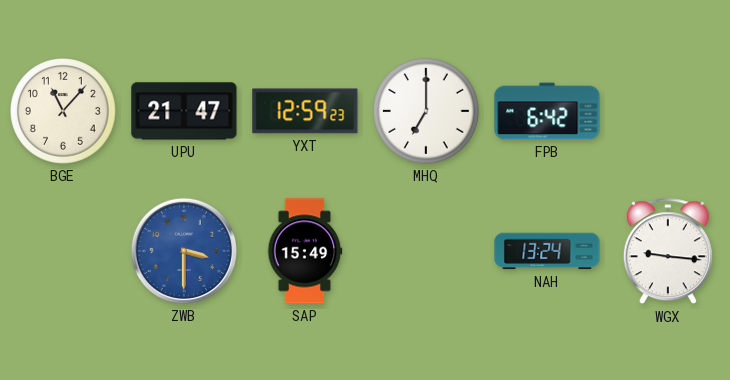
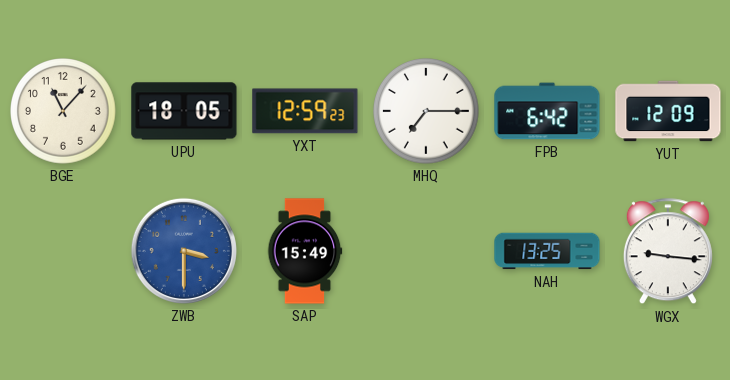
UPU: 21:47 -> 18:05 (184, 111)
MHQ: 7:00 -> 7:15 (427, 112)
YUT: none -> 12:09 (668, 111)
NAH: 13:24 -> 13:25 (547, 251)
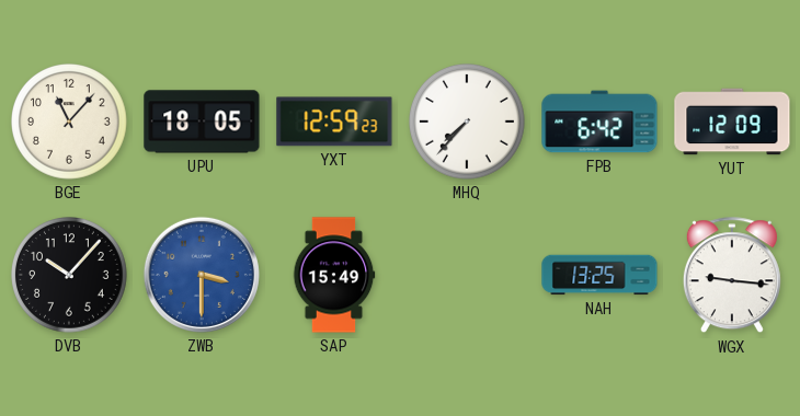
MHQ: 7:15 -> 7:37 (468, 123)
DVB: none -> 10:07 (70, 276)
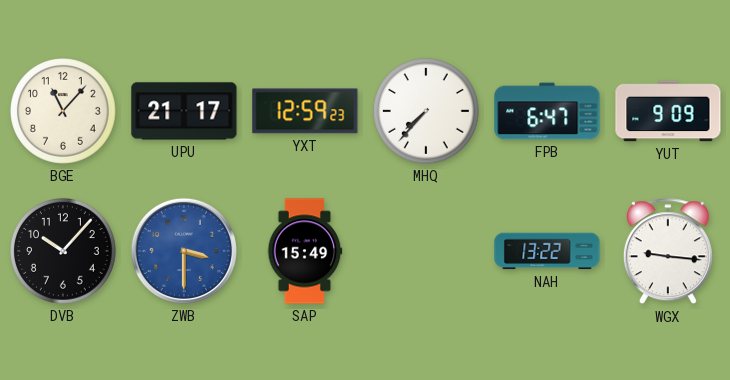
UPU: 18:05 -> 21:17 (184, 111)
FPB: 6:42 -> 6:47 (547, 111)
YUT: 12:09 -> 9:09 (668, 111)
NAH: 13:25 -> 13:22 (547, 251)
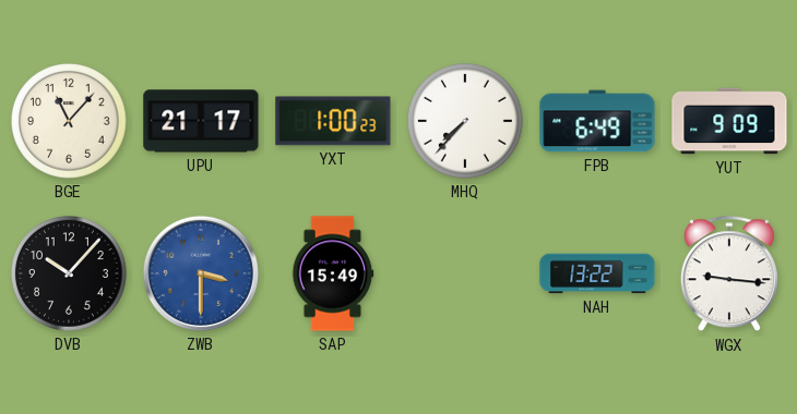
YXT: 12:59 -> 1:00 (333, 121)
FPB: 6:47 -> 6:49 (597, 121)
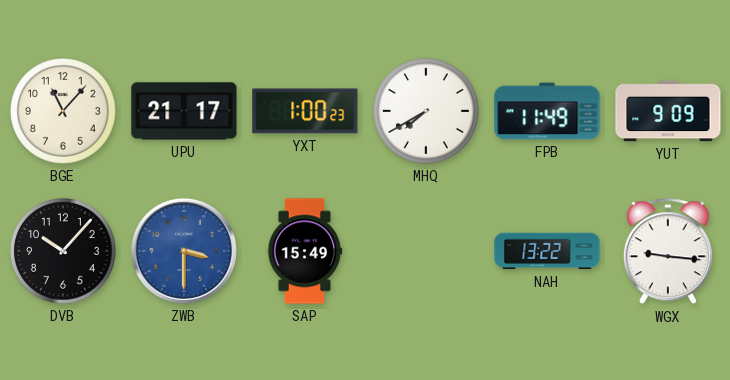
MHQ: 7:37 -> 7:40 (427, 112)
FPB: 6:49 -> 11:49 (547, 111)
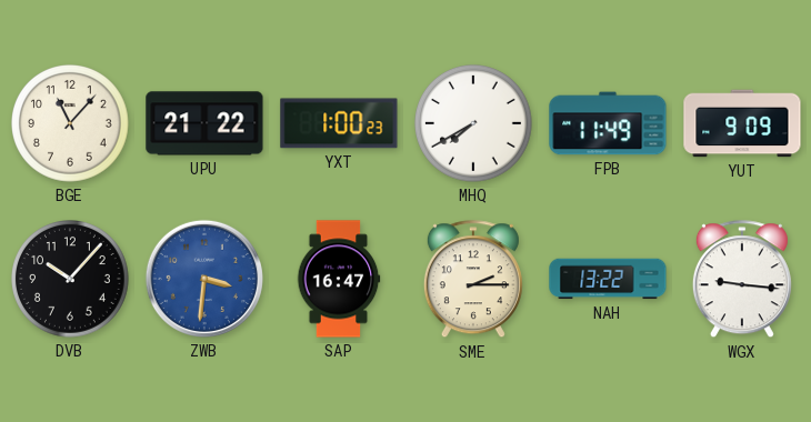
UPU: 21:17 -> 21:22 (204, 123)
ZWB: 3:30 -> 3:31 (204, 279)
SAP: 15:49 -> 16:47 (339, 279)
SME: none -> 2:15 (473, 280)
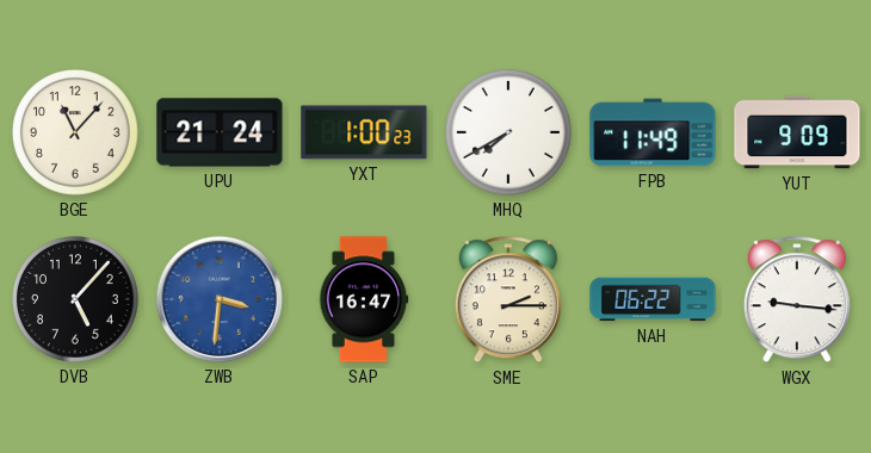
UPU: 21:22 -> 21:24 (220, 132)
DVB: 10:07 -> 5:07 (76, 300)
NAH: 13:22 -> 06:22 (653, 299)
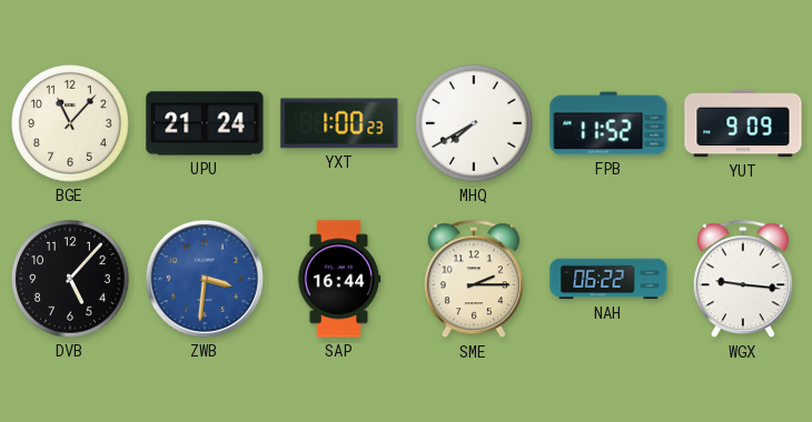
FPB: 11:49 -> 11:52 (608, 123)
SAP: 16:47 -> 16:44 (339, 279)
